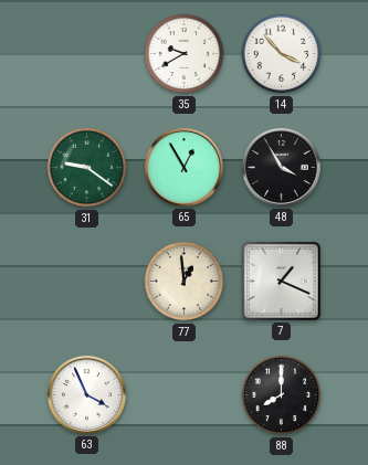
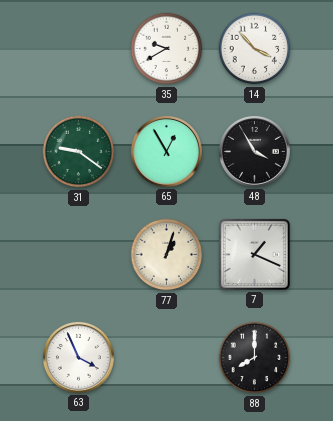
77: 12:59 -> 1:03 (167, 255)
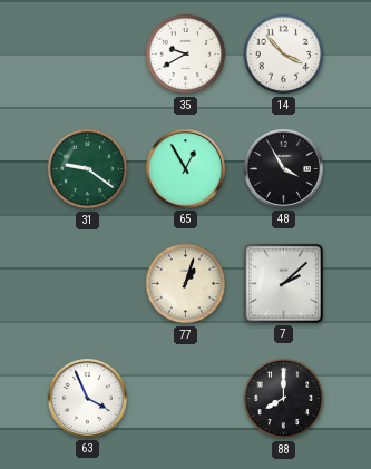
7: 1:19 -> 2:08 (283, 283)
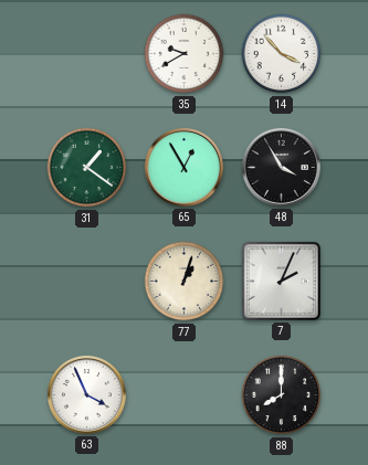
31: 9:21 -> 1:21 (87, 168)
7: 2:08 -> 2:04 (281, 281)
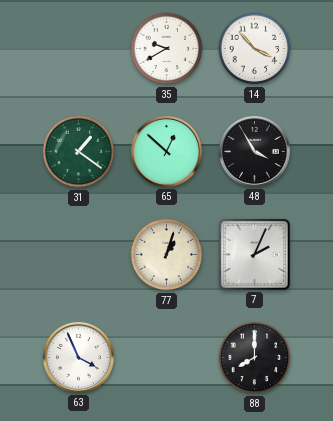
65: 12:55 -> 12:52 (166, 151)
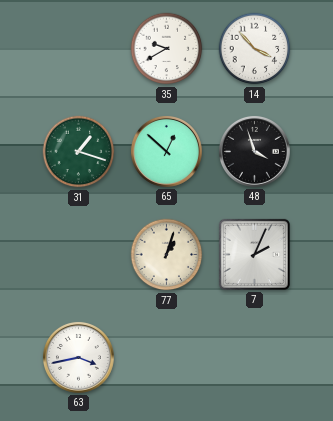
31: 1:21 -> 1:18 (79, 152)
48: 3:55 -> 3:57 (254, 151)
63: 3:56 -> 3:43 (78, 357)
88: 8:00 -> none (255, 358)
